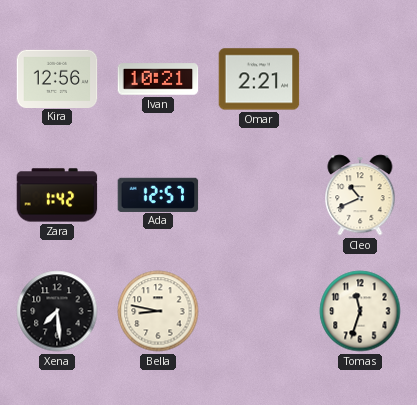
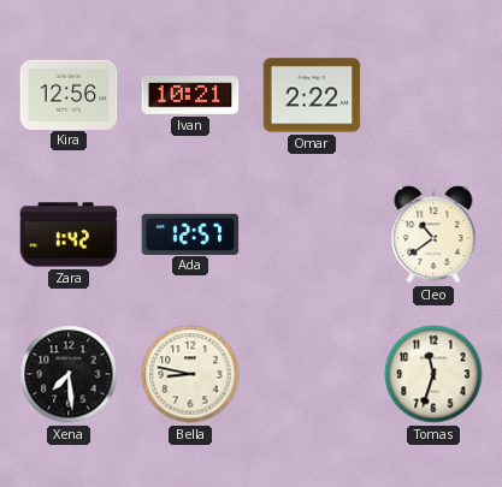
Omar: 2:21 -> 2:22 (312, 95)
Cleo: 10:41 -> 10:39 (433, 234)
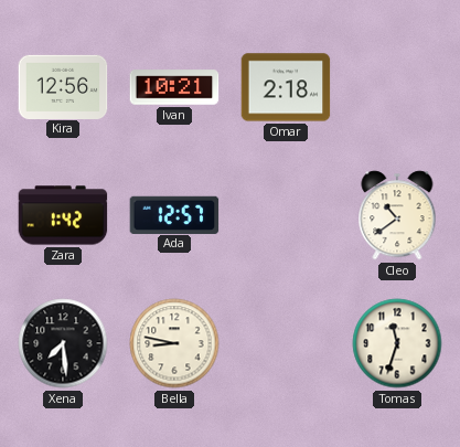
Omar: 2:22 -> 2:18 (286, 87)
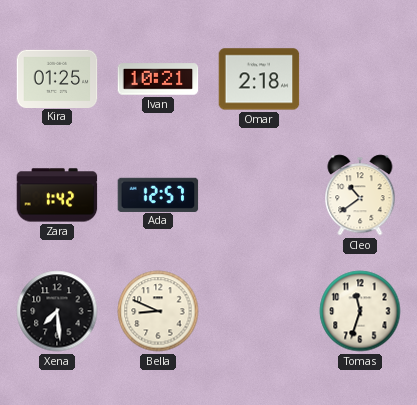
Kira: 12:56 -> 01:25 (57, 78)
Bella: 8:47 -> 8:49 (158, 311)
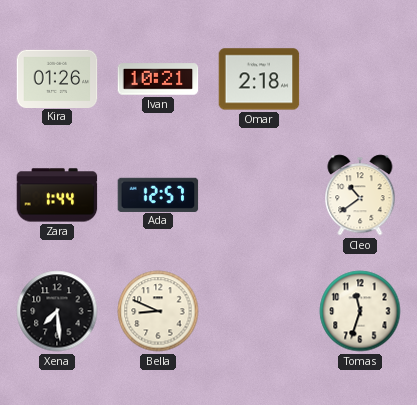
Kira: 01:25 -> 01:26 (57, 78)
Zara: 1:42 -> 1:44 (57, 195)
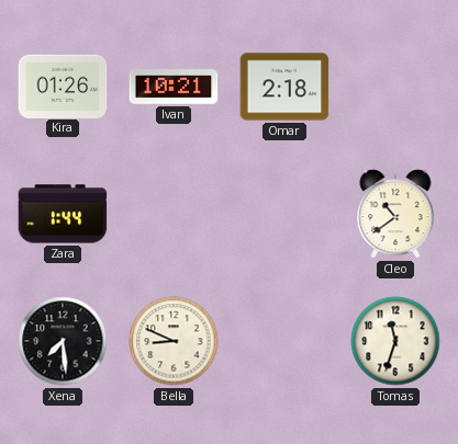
Ada: 12:57 -> none (158, 194)
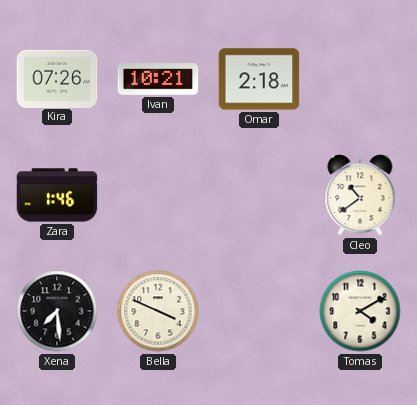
Kira: 01:26 -> 07:26 (57, 78)
Zara: 1:44 -> 1:46 (57, 195)
Bella: 8:49 -> 3:49 (158, 311)
Tomas: 11:33 -> 4:10 (360, 311)
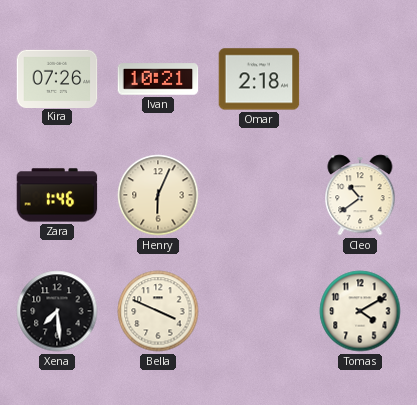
Henry: none -> 6:04 (158, 195)
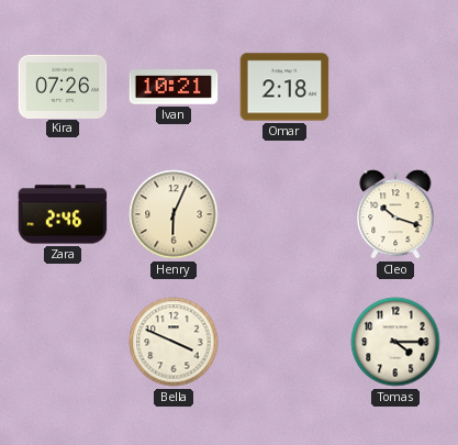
Zara: 1:46 -> 2:46 (63, 214)
Cleo: 10:39 -> 10:18 (395, 214)
Xena: 7:29 -> none (57, 311)
Tomas: 4:10 -> 4:15 (395, 342)
